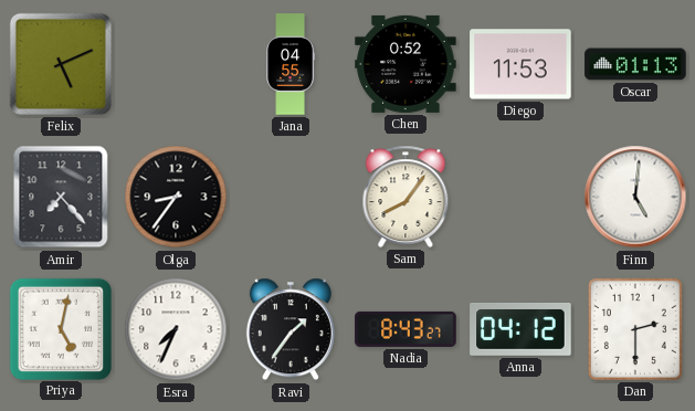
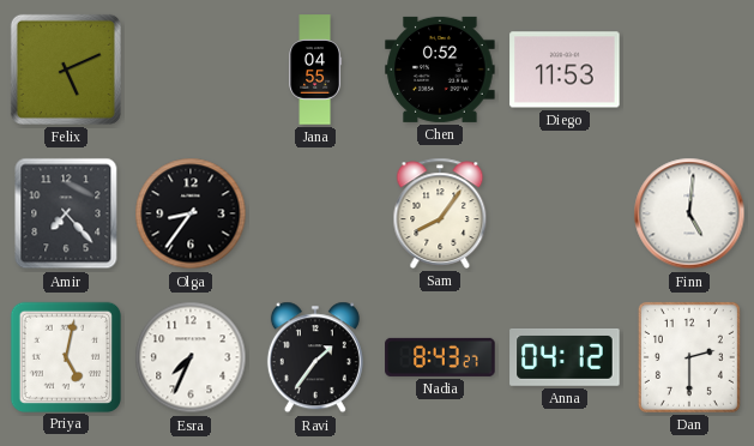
Oscar: 01:13 -> none (635, 64)
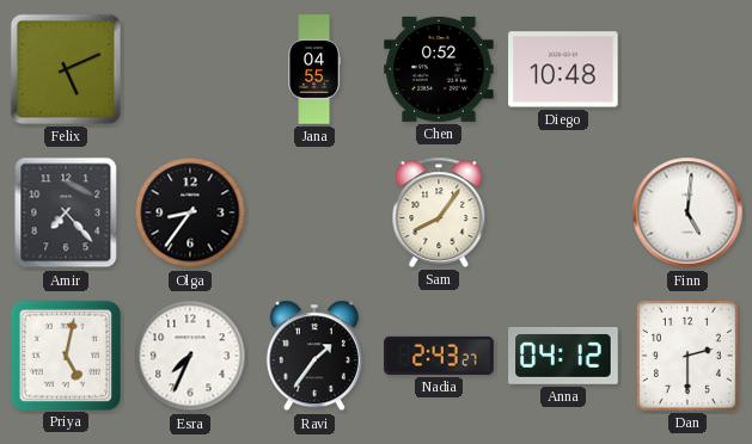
Diego: 11:53 -> 10:48 (563, 69)
Nadia: 8:43 -> 2:43 (439, 356)
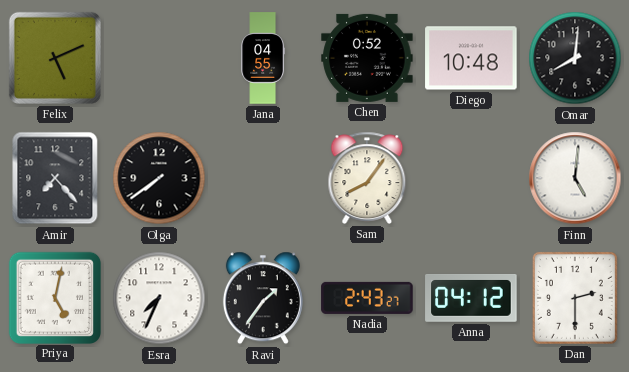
Omar: none -> 8:01 (575, 58)
Olga: 8:36 -> 7:39 (159, 178)
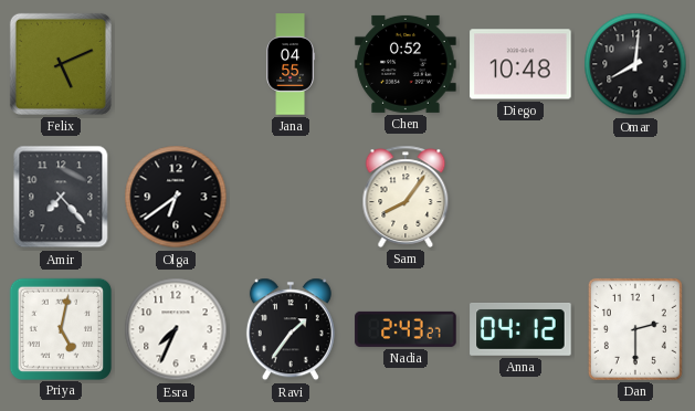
Olga: 7:39 -> 6:39 (176, 197)
Finn: 5:01 -> none (575, 178)
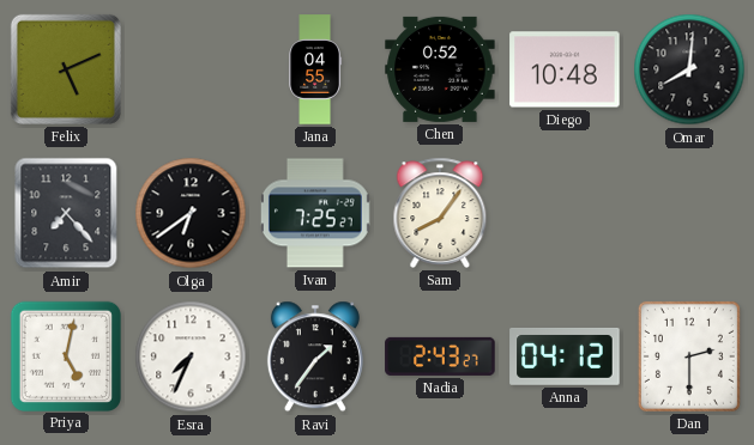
Ivan: none -> 7:25 (315, 213)
